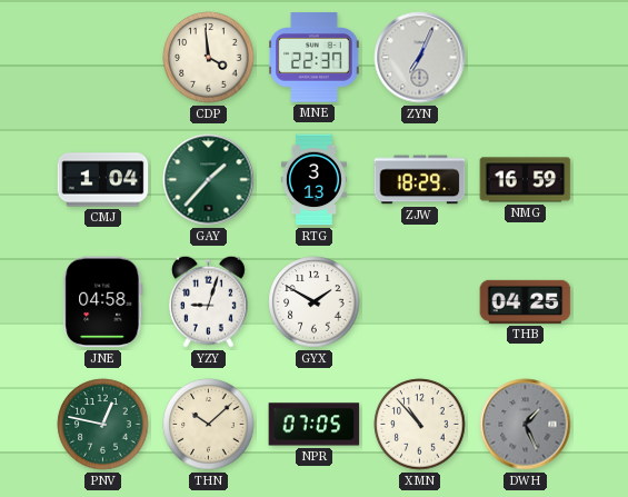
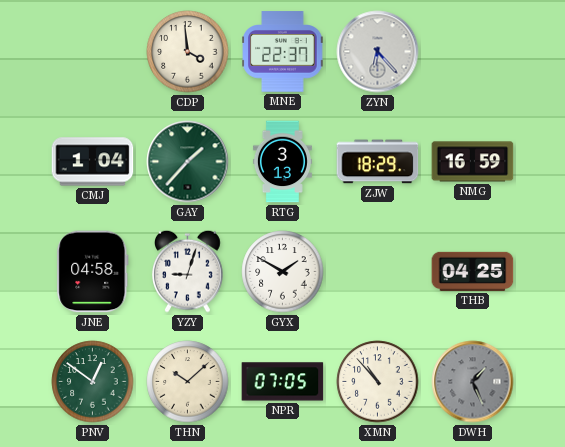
ZYN: 7:04 -> 6:23 (378, 52)
PNV: 12:47 -> 12:51 (93, 382)
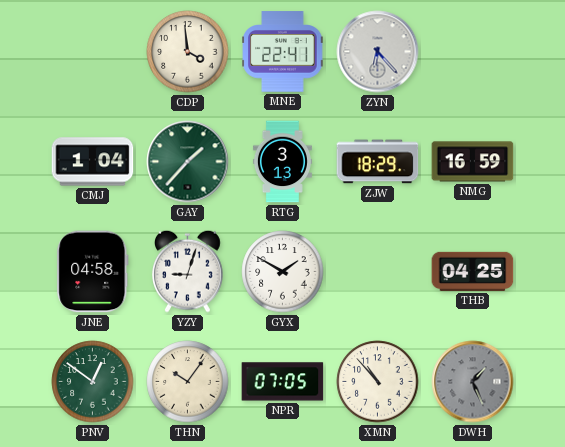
MNE: 22:37 -> 22:41 (283, 52)
THN: 10:08 -> 10:06 (188, 382)
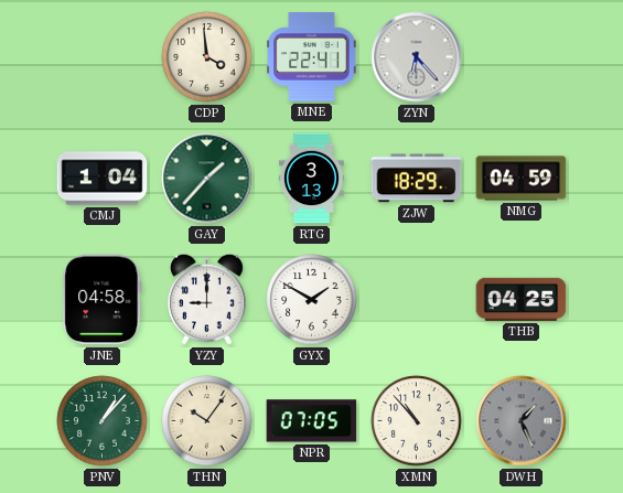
NMG: 16:59 -> 04:59 (522, 179)
YZY: 9:03 -> 9:00 (207, 299)
PNV: 12:51 -> 1:07 (103, 421)
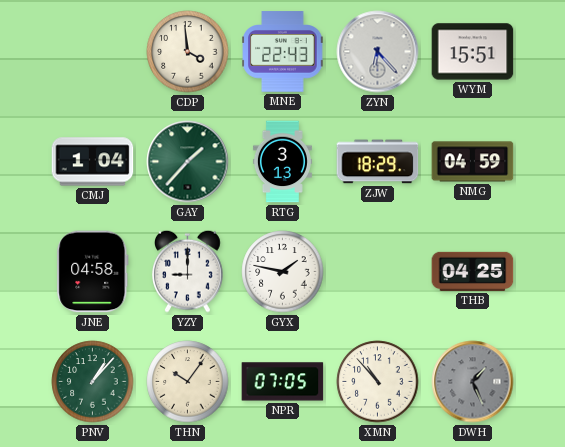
MNE: 22:41 -> 22:43 (283, 52)
WYM: none -> 15:51 (473, 52)
GYX: 1:50 -> 1:47 (283, 272)
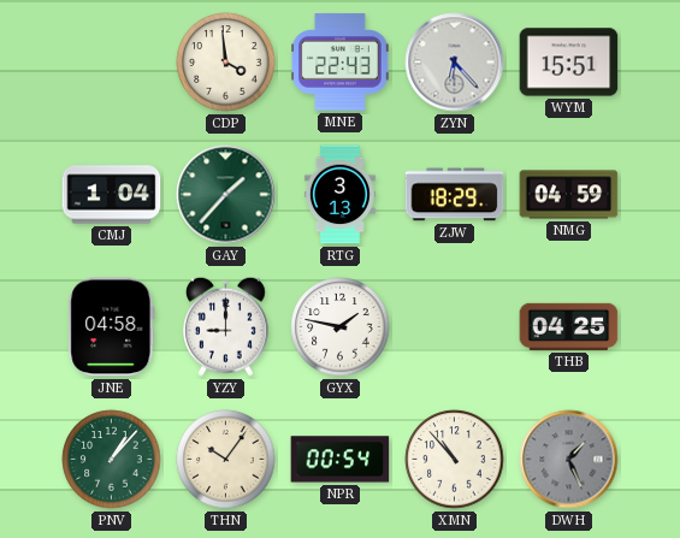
NPR: 07:05 -> 00:54 (341, 460)
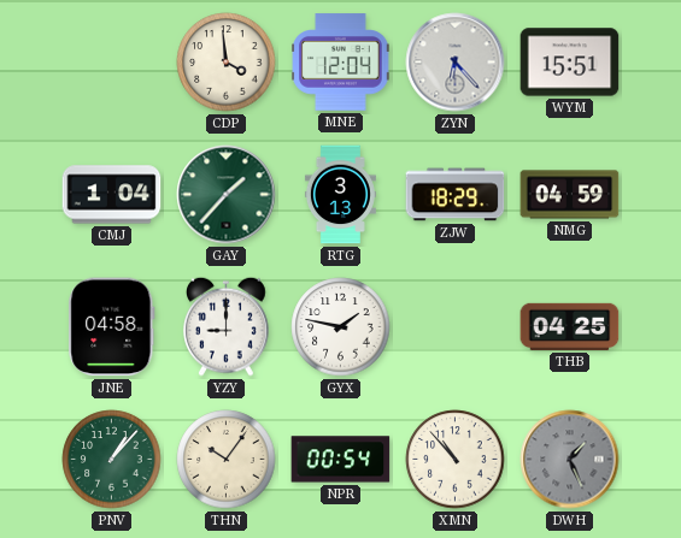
MNE: 22:43 -> 12:04 (341, 63)
